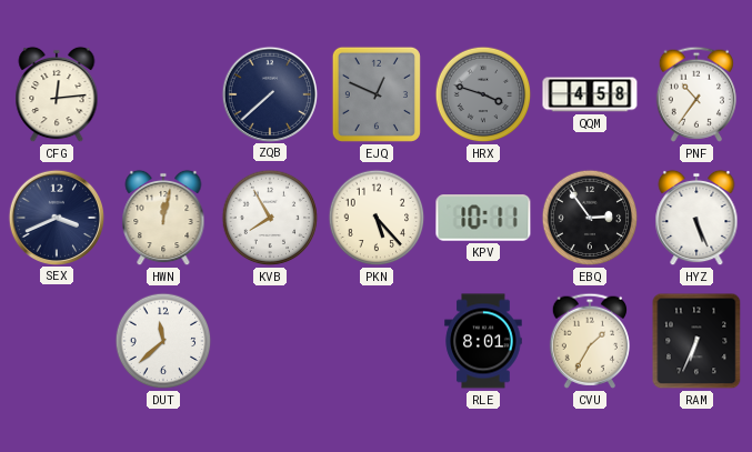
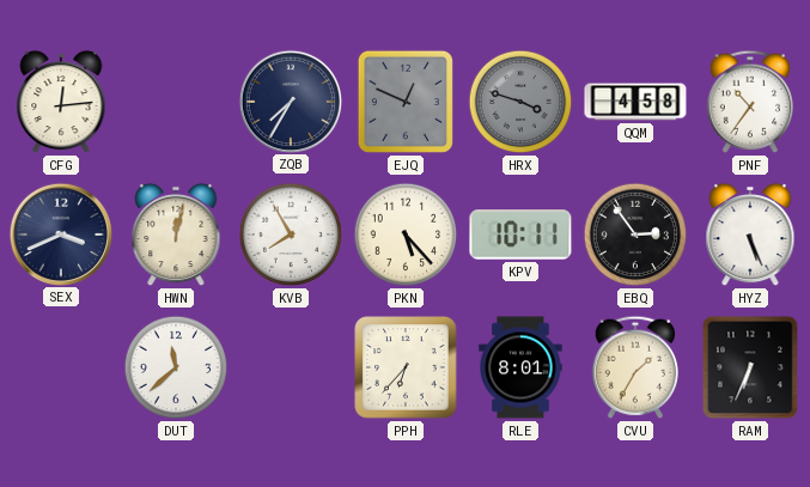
ZQB: 7:38 -> 7:35 (290, 101)
PPH: none -> 6:37 (406, 367)
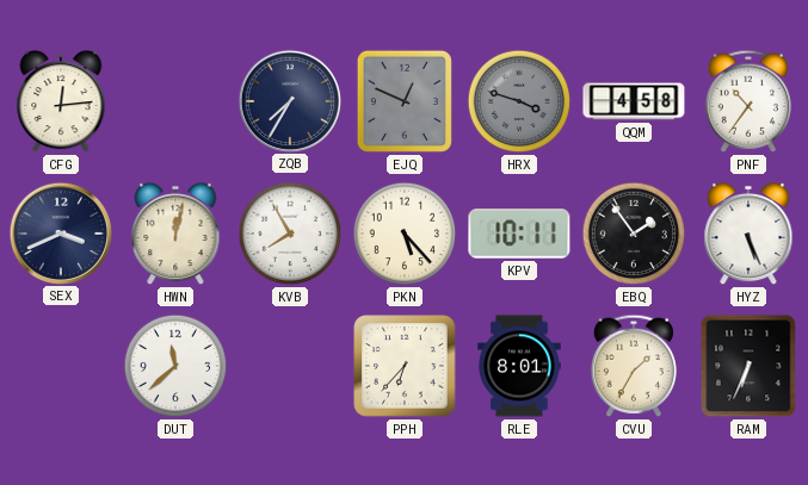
EBQ: 2:54 -> 1:54 (634, 234)
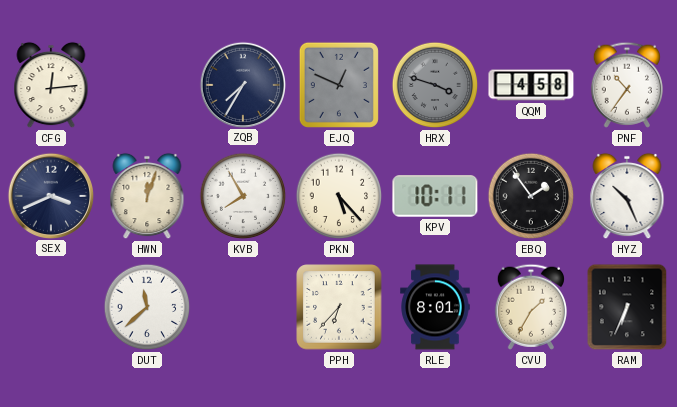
HWN: 12:02 -> 12:03 (147, 196)
HYZ: 5:26 -> 10:26 (627, 196)
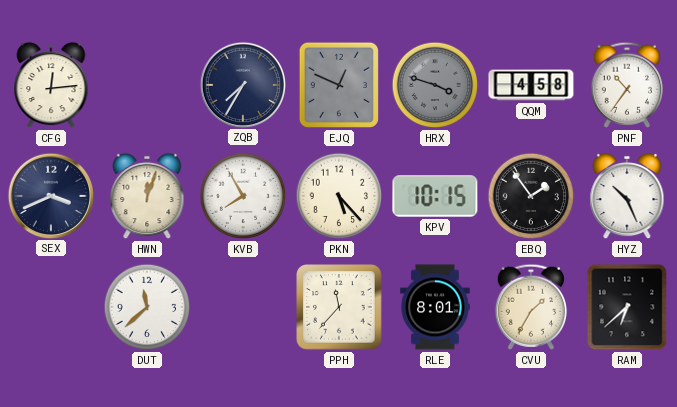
KPV: 10:11 -> 10:15 (435, 196)
PPH: 6:37 -> 11:37 (339, 307)
RAM: 6:34 -> 6:38 (627, 307)
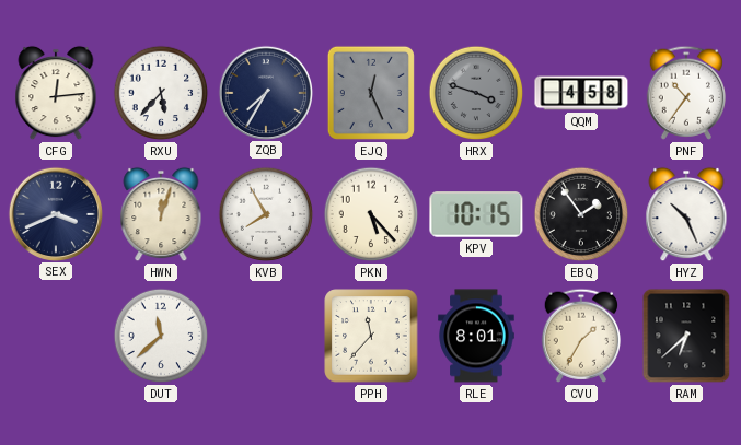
RXU: none -> 5:37 (161, 93)
EJQ: 12:49 -> 12:26 (371, 93)
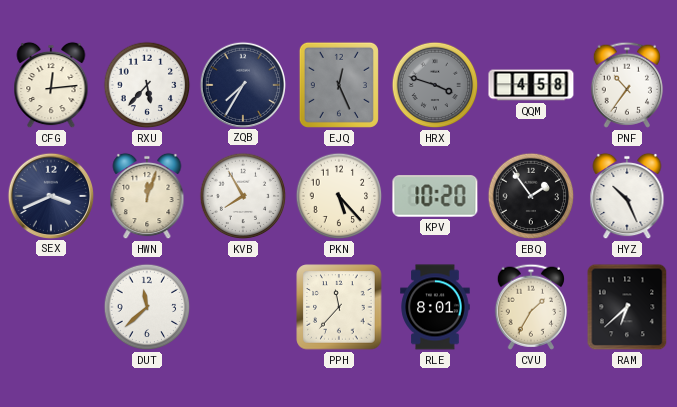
KPV: 10:15 -> 10:20 (435, 196)
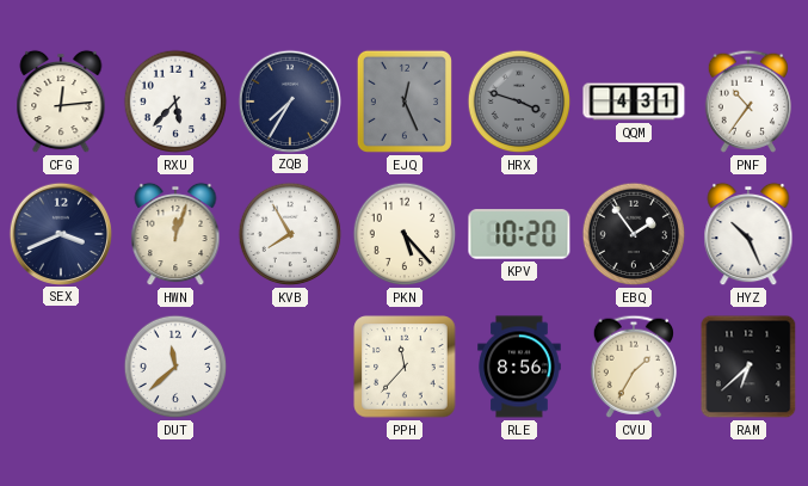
QQM: 4:58 -> 4:31 (634, 101)
RLE: 8:01 -> 8:56 (519, 367)
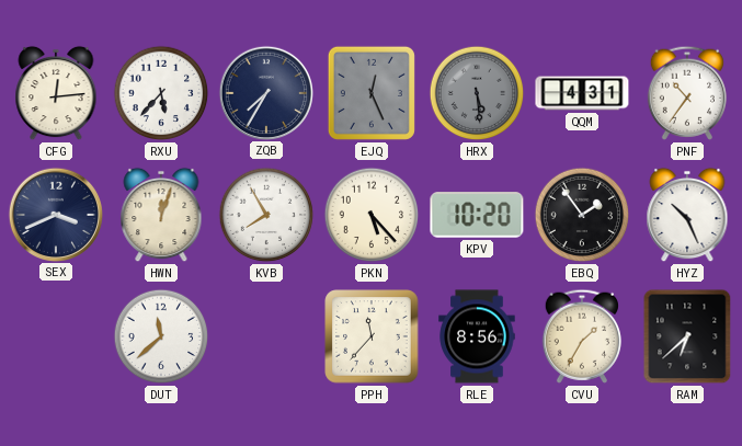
HRX: 3:48 -> 5:29 (477, 93)
